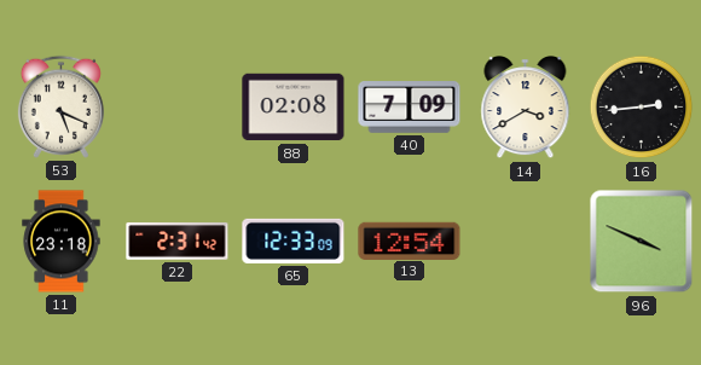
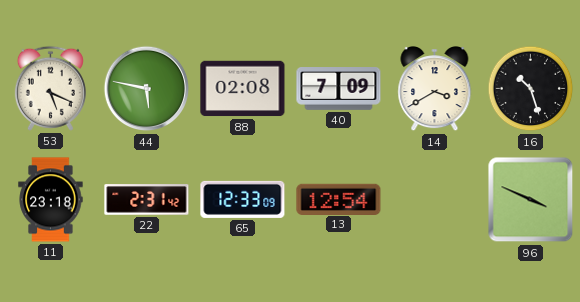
44: none -> 5:47 (147, 89)
16: 2:44 -> 10:27 (531, 89)
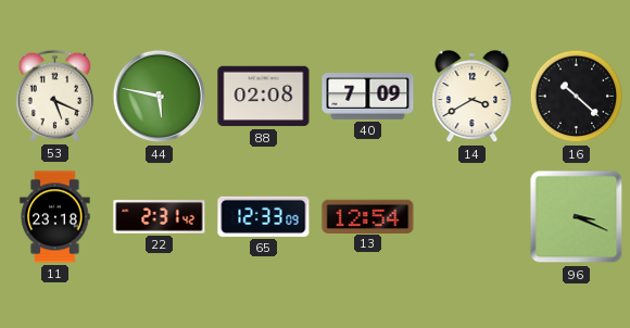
16: 10:27 -> 10:22 (577, 97)
96: 3:49 -> 3:19 (577, 217)
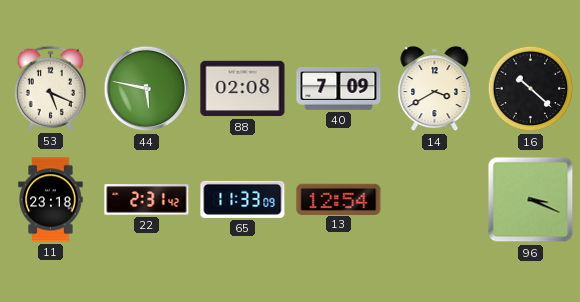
65: 12:33 -> 11:33 (243, 199)
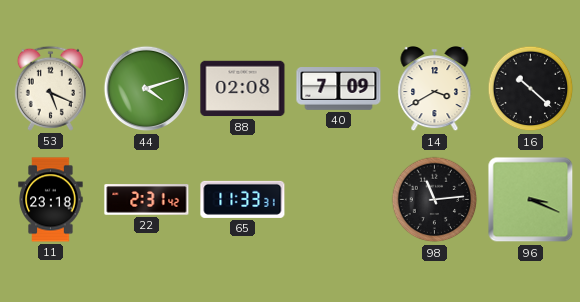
44: 5:47 -> 4:12 (147, 89)
65: 11:33:09 -> 11:33:31 (243, 199)
13: 12:54 -> none (339, 199)
98: none -> 11:14 (435, 200)
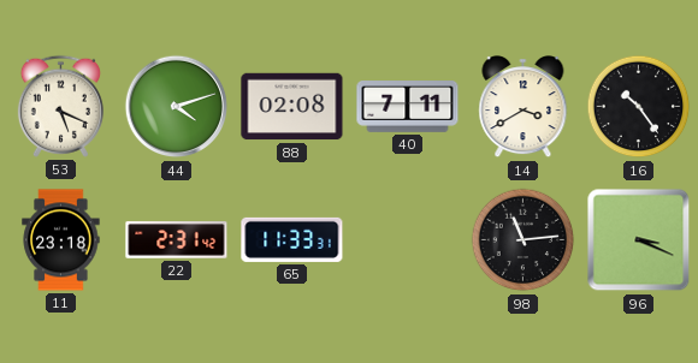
40: 7:09 -> 7:11 (408, 107)
16: 10:22 -> 10:24 (639, 107)
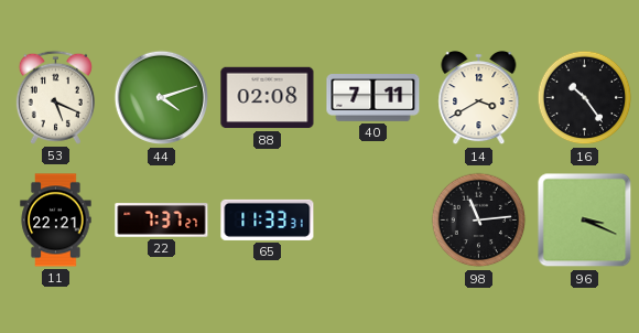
11: 23:18 -> 22:21 (56, 221)
22: 2:31 -> 7:37 (162, 221)
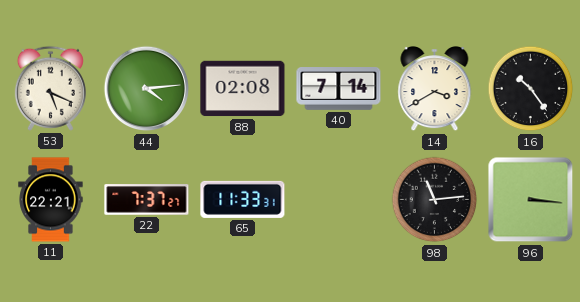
44: 4:12 -> 4:14 (147, 89)
40: 7:11 -> 7:14 (339, 89)
96: 3:19 -> 3:16 (531, 200)
